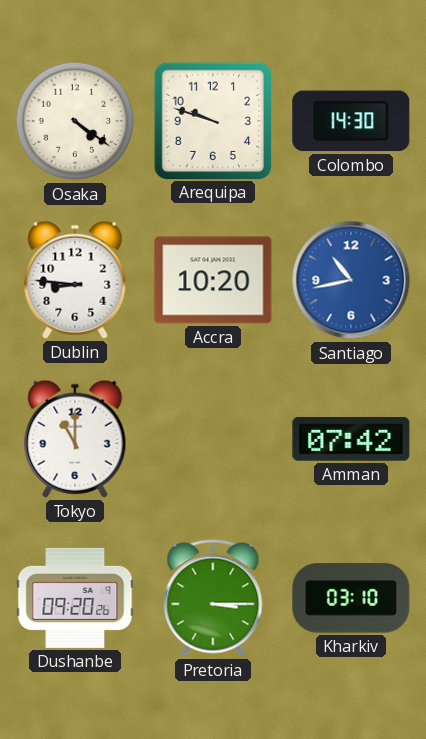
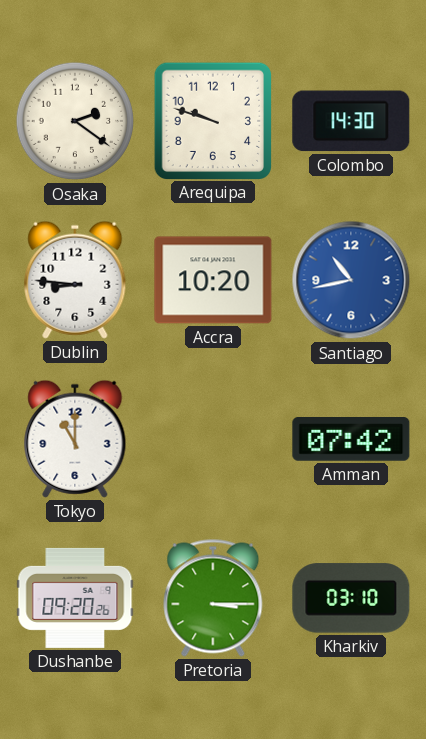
Osaka: 4:21 -> 2:21 (75, 121)
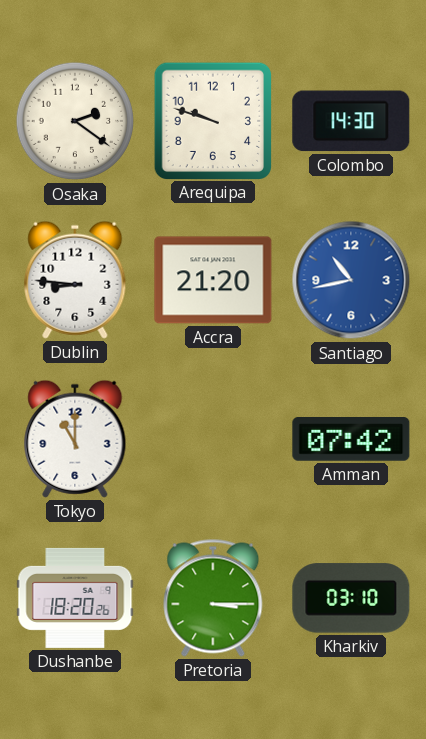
Accra: 10:20 -> 21:20 (213, 280)
Dushanbe: 09:20 -> 18:20 (75, 598)
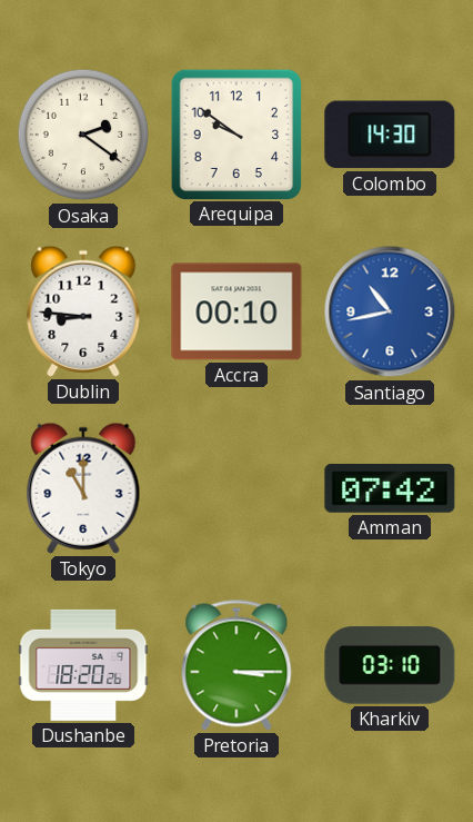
Arequipa: 9:48 -> 9:51 (235, 133)
Accra: 21:20 -> 00:10 (236, 311)
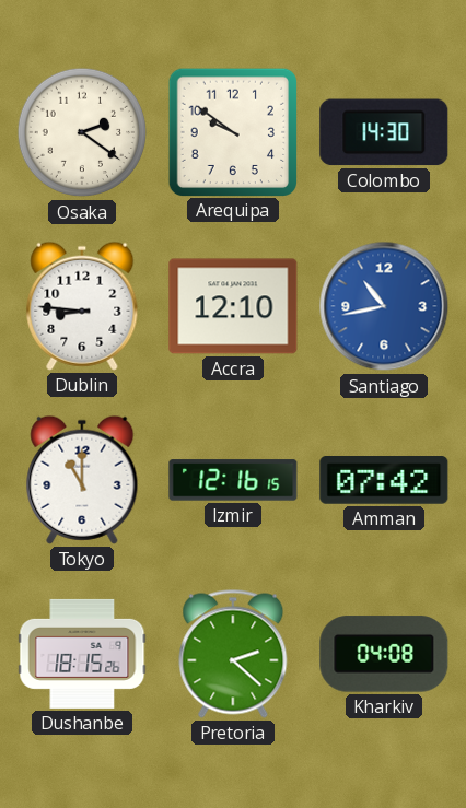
Accra: 00:10 -> 12:10 (233, 306)
Izmir: none -> 12:16 (233, 480)
Dushanbe: 18:20 -> 18:15 (82, 654)
Pretoria: 3:15 -> 2:22 (233, 654)
Kharkiv: 03:10 -> 04:08 (384, 654)
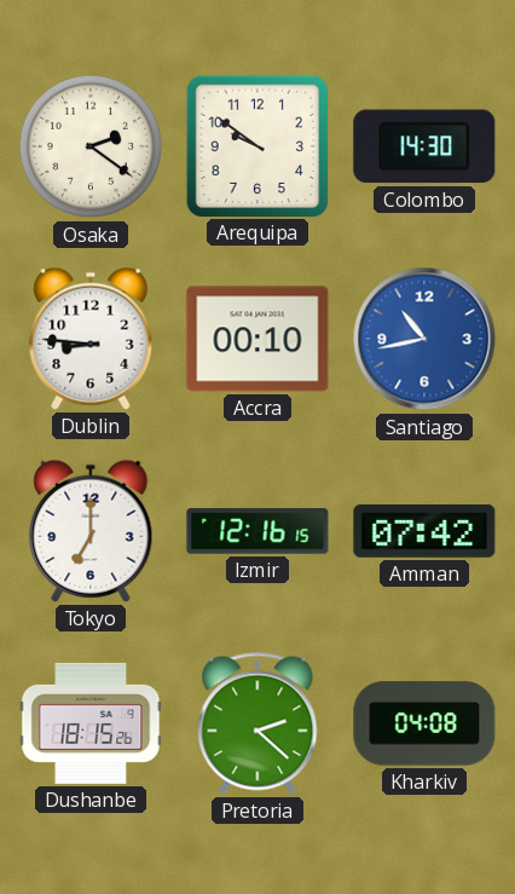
Accra: 12:10 -> 00:10 (257, 339)
Tokyo: 11:00 -> 7:00 (91, 531)
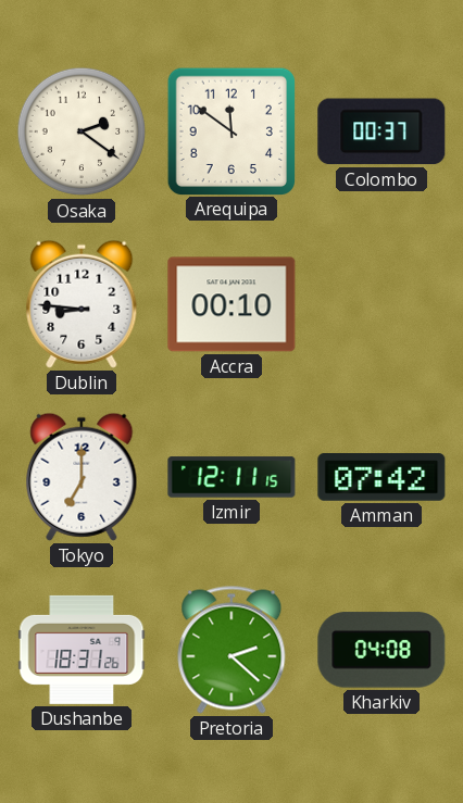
Arequipa: 9:51 -> 11:51 (230, 130)
Colombo: 14:30 -> 00:37 (381, 131)
Santiago: 10:43 -> none (424, 339)
Izmir: 12:16 -> 12:11 (231, 477)
Dushanbe: 18:15 -> 18:31 (82, 650)
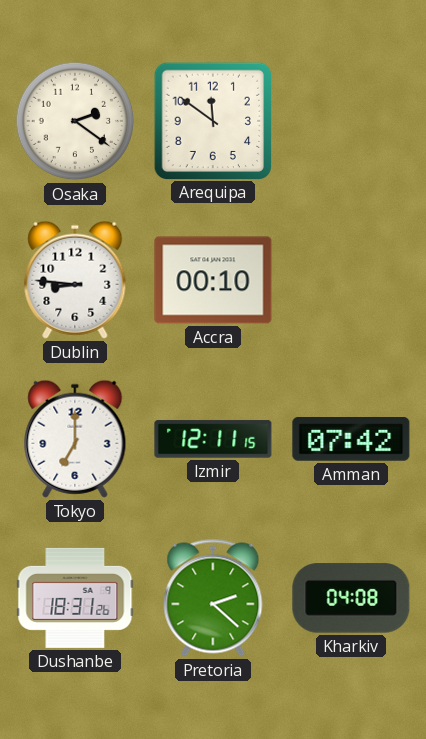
Colombo: 00:37 -> none (381, 131)
